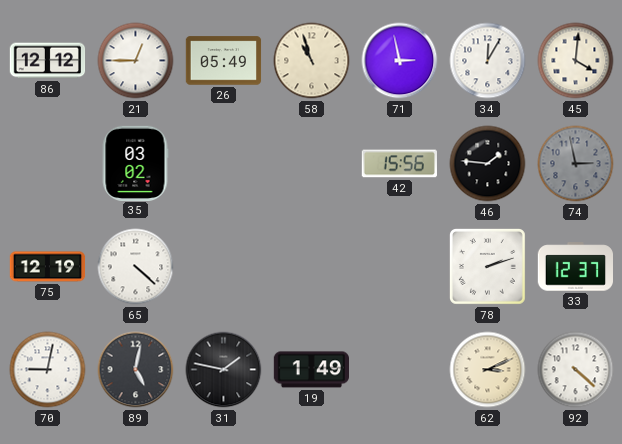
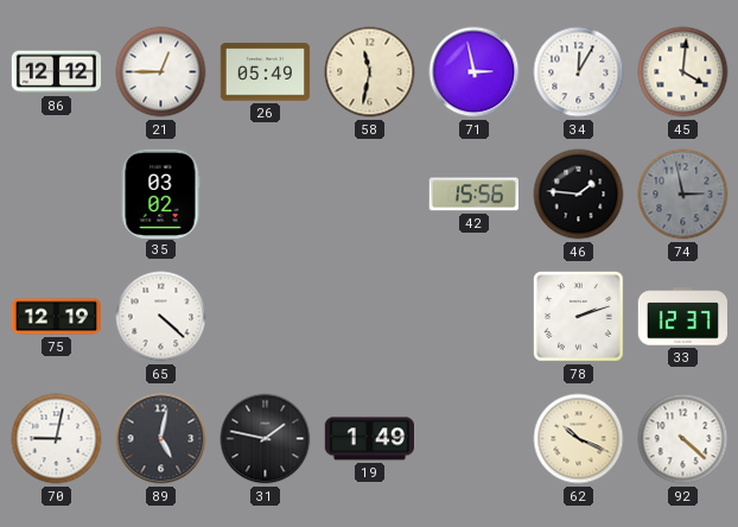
58: 10:57 -> 11:32 (370, 72)
62: 3:11 -> 10:19 (579, 439)
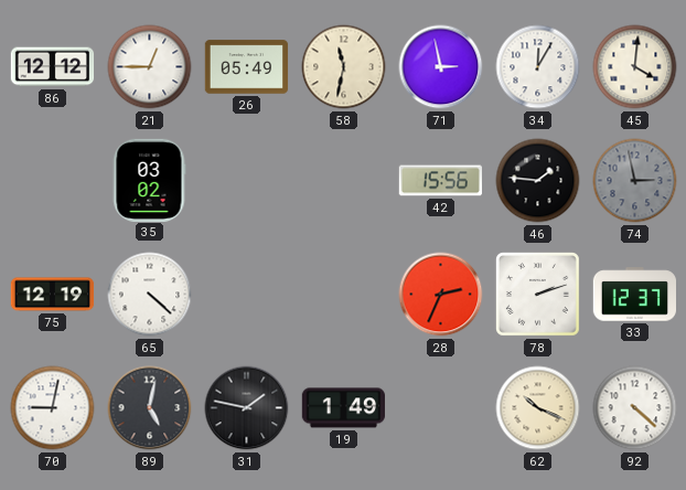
28: none -> 2:34 (441, 295)
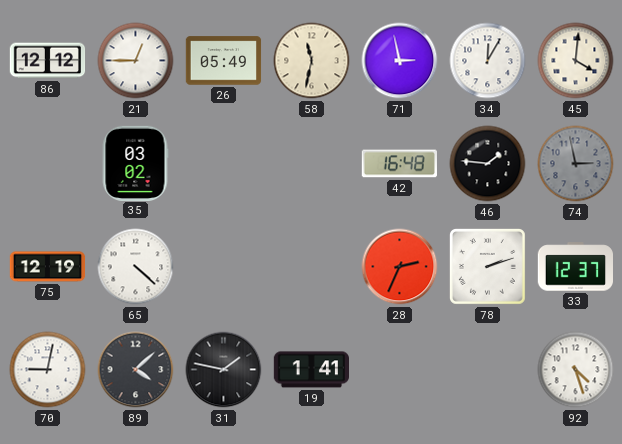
42: 15:56 -> 16:48 (399, 164)
89: 5:02 -> 4:08 (136, 370)
19: 1:49 -> 1:41 (312, 370)
62: 10:19 -> none (538, 408)
92: 4:22 -> 4:27 (576, 370)
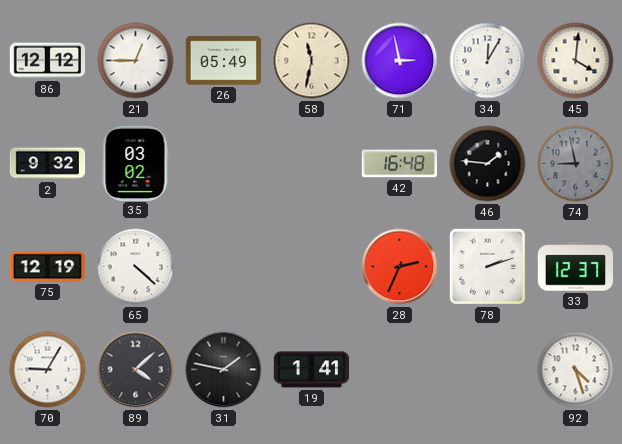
2: none -> 9:32 (48, 164)
74: 2:58 -> 8:58 (576, 164)
70: 9:02 -> 9:05 (48, 370)
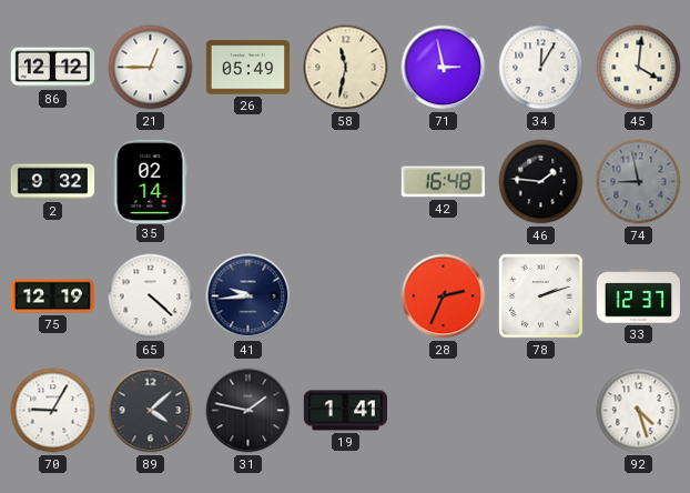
35: 03:02 -> 02:14 (150, 181)
41: none -> 9:44 (248, 296)
